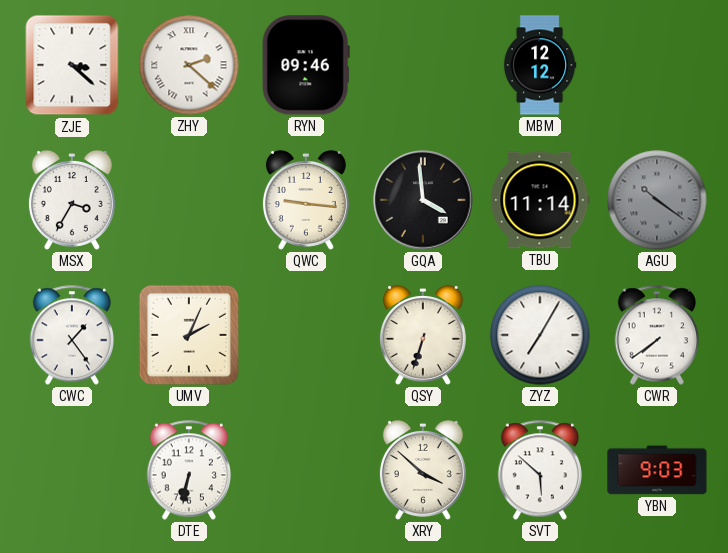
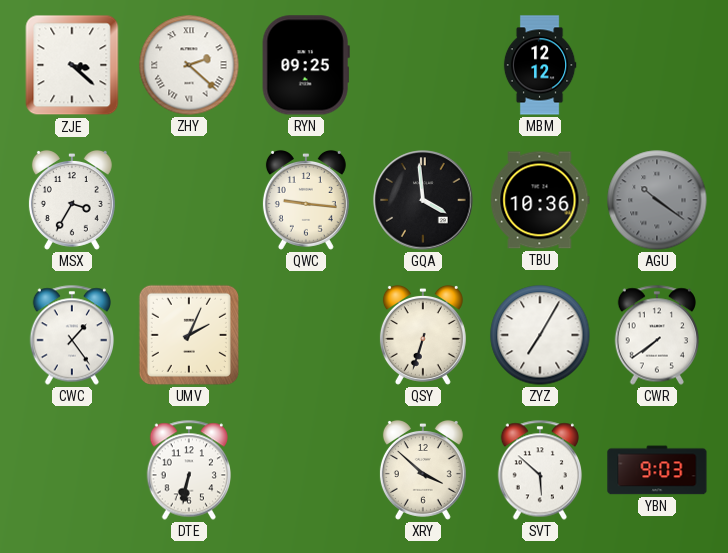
RYN: 09:46 -> 09:25 (306, 65)
TBU: 11:14 -> 10:36 (540, 200)
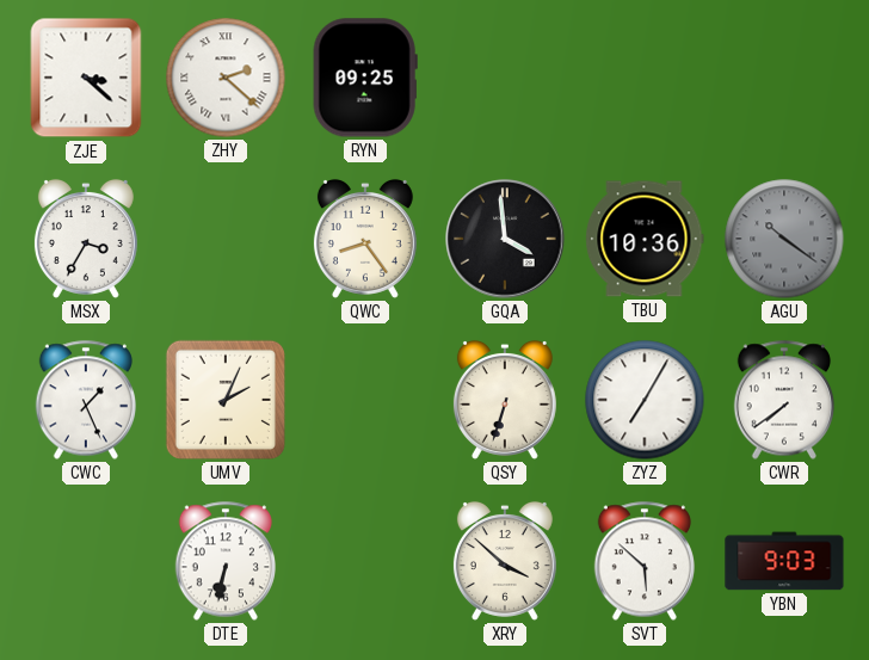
MBM: 12:12 -> none (540, 65)
QWC: 9:16 -> 8:24 (365, 239)
CWC: 1:24 -> 1:26 (85, 400)
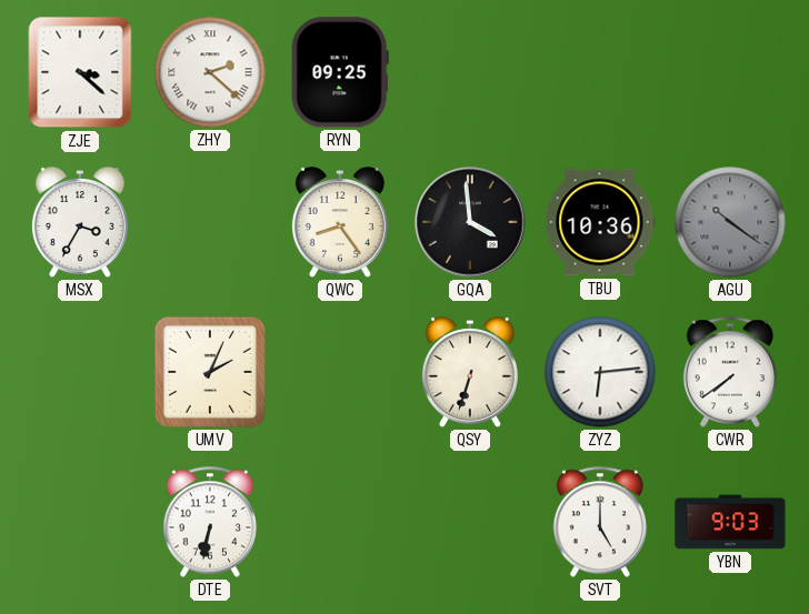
CWC: 1:26 -> none (85, 400)
ZYZ: 7:05 -> 6:14 (600, 372)
XRY: 3:52 -> none (505, 561)
SVT: 5:52 -> 5:00 (599, 522)
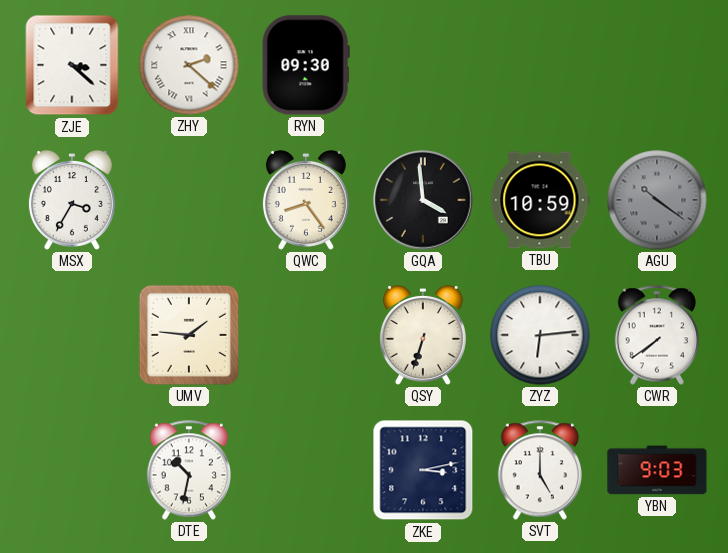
RYN: 09:25 -> 09:30 (306, 65)
TBU: 10:36 -> 10:59 (540, 200)
UMV: 2:04 -> 1:46 (189, 335)
DTE: 6:32 -> 10:32 (188, 470)
ZKE: none -> 3:13 (423, 470)
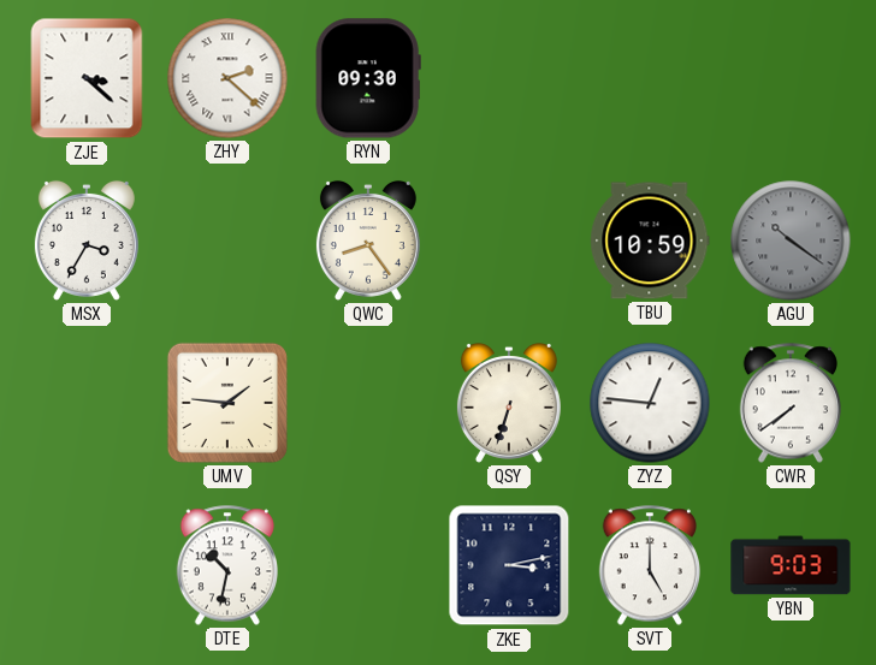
GQA: 3:59 -> none (423, 200)
ZYZ: 6:14 -> 12:46 (650, 403)
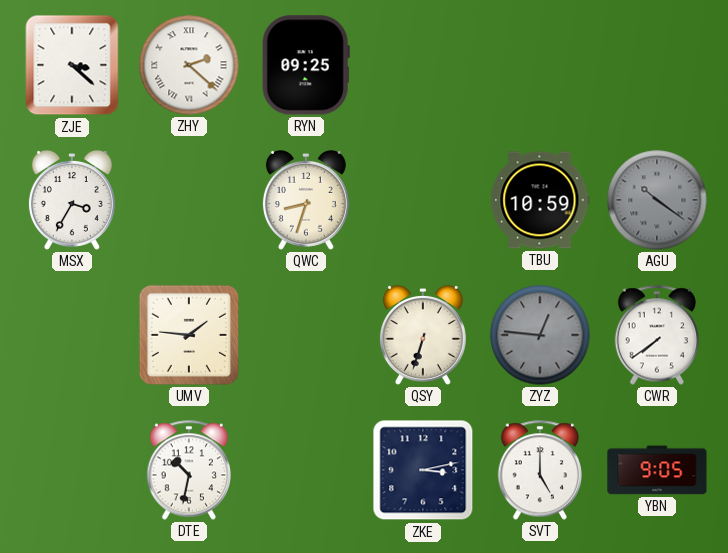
RYN: 09:30 -> 09:25 (306, 65)
QWC: 8:24 -> 8:33 (306, 200)
ZYZ dial: white -> grey (540, 335)
YBN: 9:03 -> 9:05 (657, 470)
